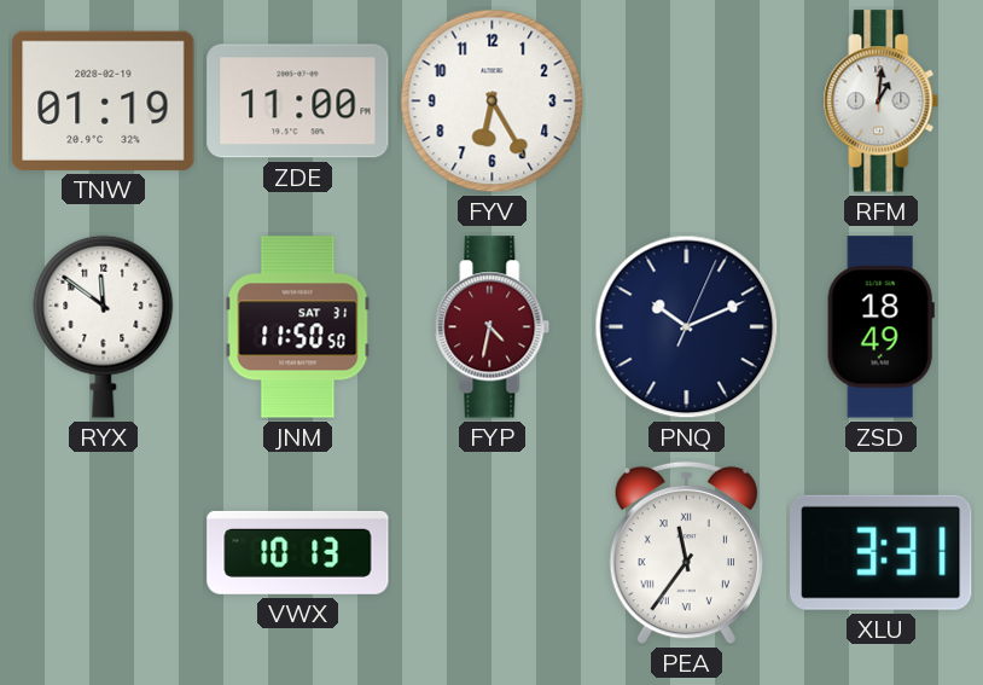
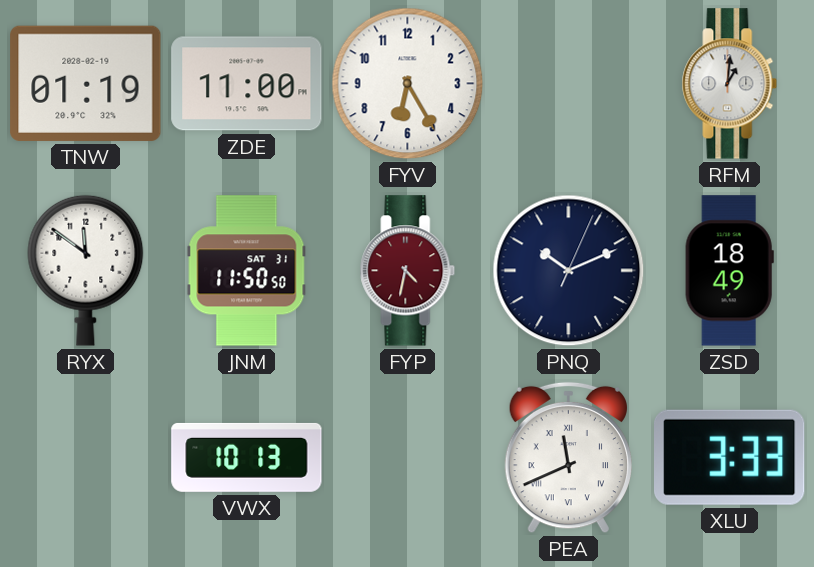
PEA: 11:36 -> 11:41 (568, 458)
XLU: 3:31 -> 3:33 (730, 457)
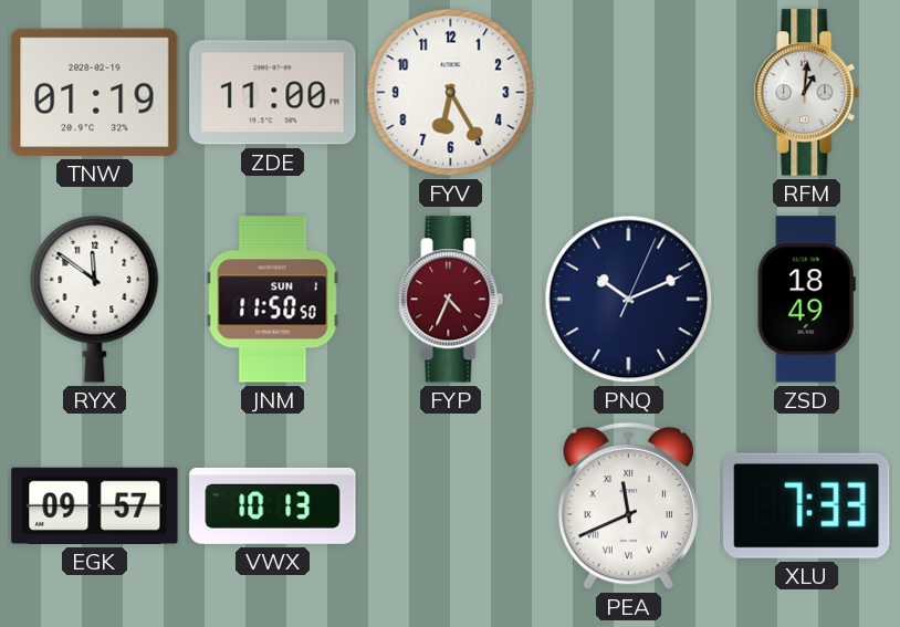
JNM date: SAT 31 -> SUN 1 (273, 300)
FYP: 4:32 -> 4:34 (451, 300)
EGK: none -> 09:57 (95, 505)
XLU: 3:33 -> 7:33 (807, 505)
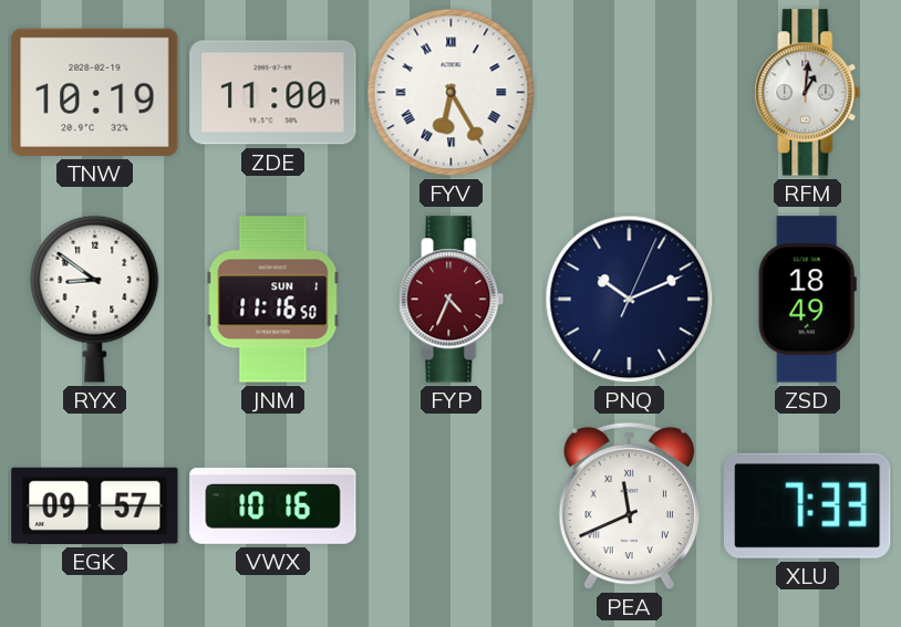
TNW: 01:19 -> 10:19 (95, 92)
FYV numerals: Arabic -> Roman (452, 93)
RYX: 11:51 -> 8:51 (95, 299)
JNM: 11:50 -> 11:16 (273, 300)
VWX: 10:13 -> 10:16 (273, 505)
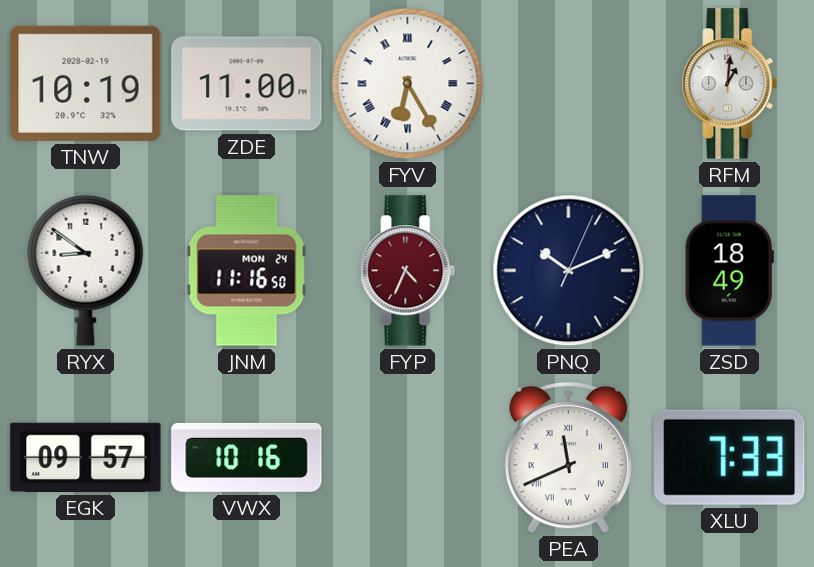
JNM date: SUN 1 -> MON 24 (247, 271)
